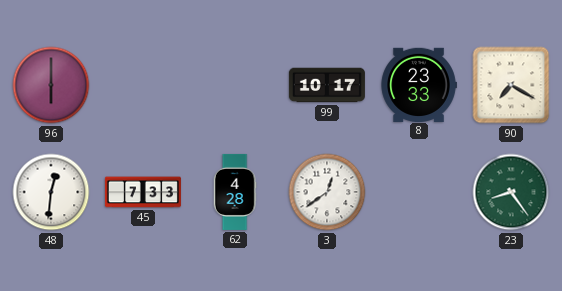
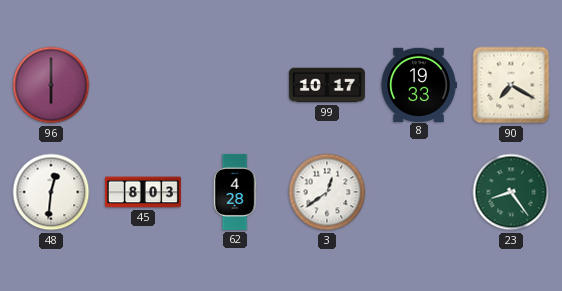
8: 23:33 -> 19:33 (419, 84)
45: 7:33 -> 8:03 (143, 192)
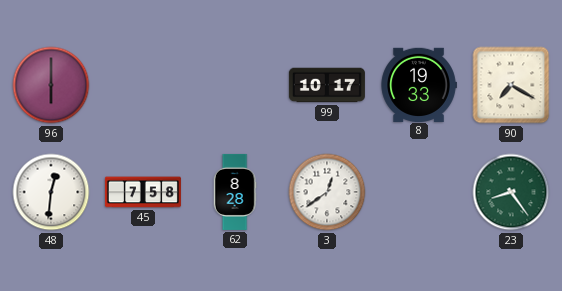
45: 8:03 -> 7:58 (143, 192)
62: 4:28 -> 8:28 (235, 192)
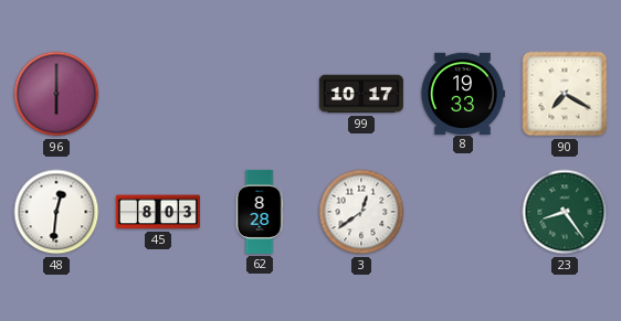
45: 7:58 -> 8:03 (158, 212)
